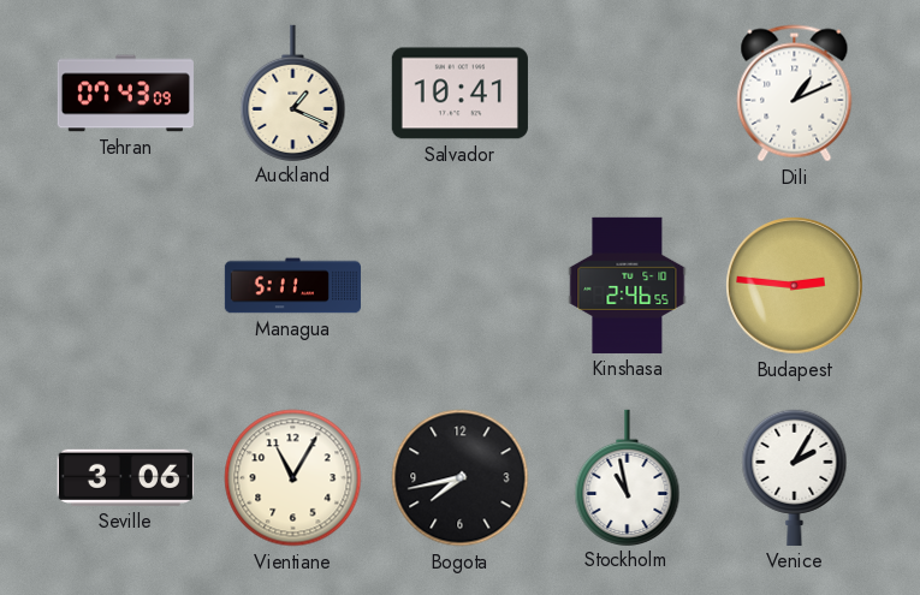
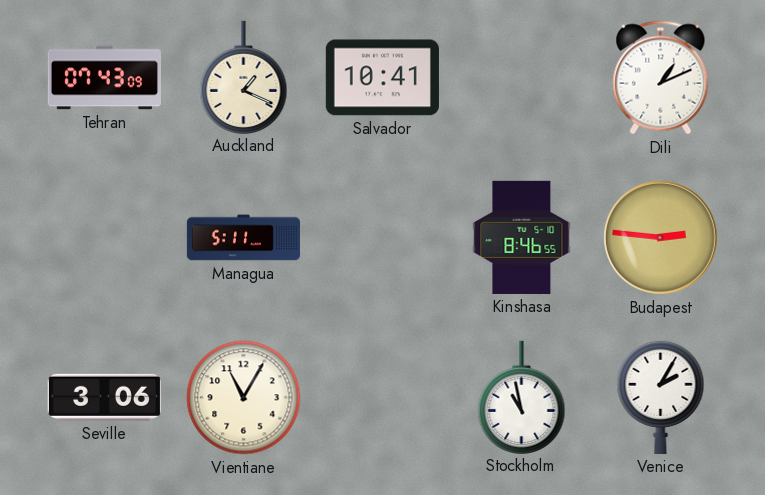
Kinshasa: 2:46 -> 8:46 (522, 237)
Bogota: 7:43 -> none (461, 478)
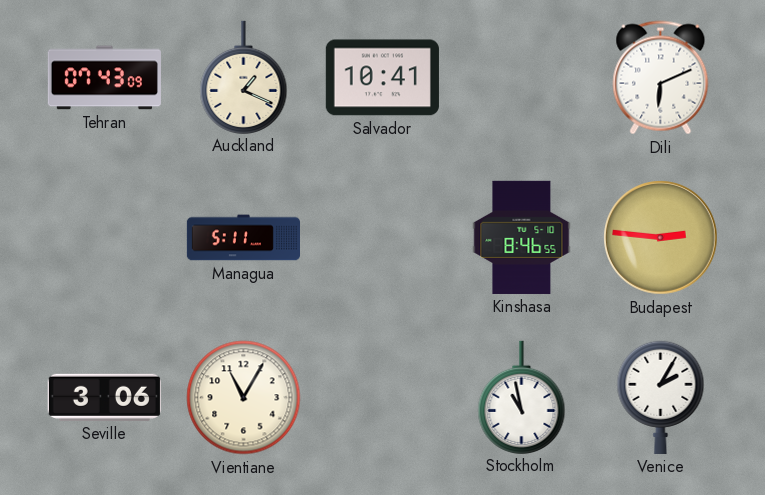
Dili: 1:11 -> 6:11 (661, 78)
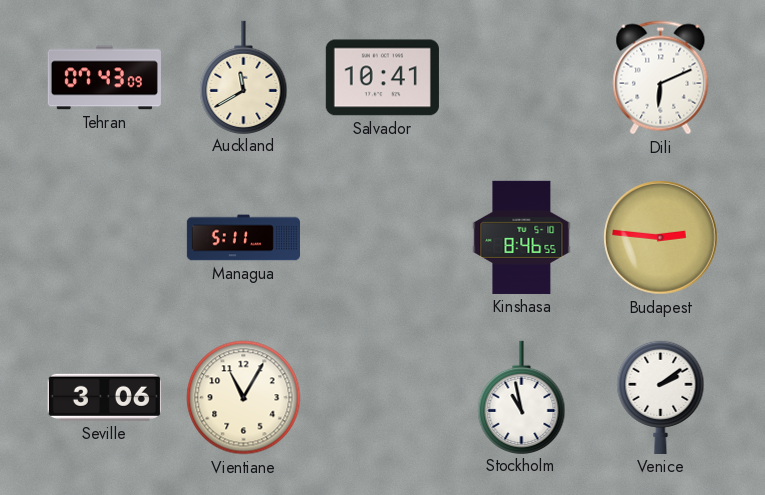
Auckland: 1:19 -> 11:40 (244, 77)
Venice: 2:05 -> 2:09 (661, 397)
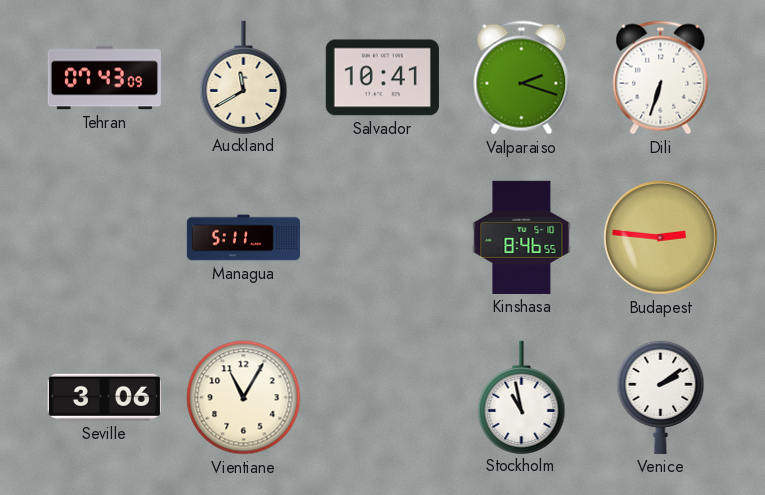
Valparaiso: none -> 2:18 (522, 78)
Dili: 6:11 -> 6:33 (661, 78)
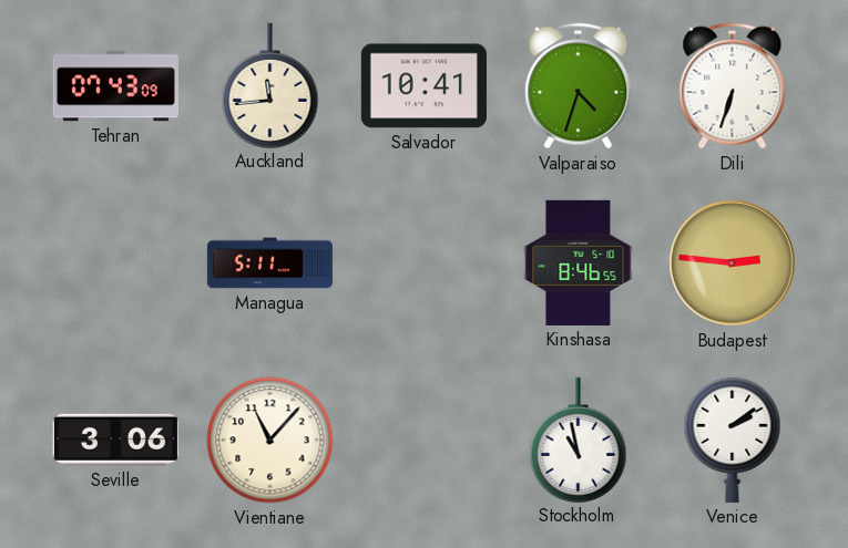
Auckland: 11:40 -> 11:44 (270, 85)
Valparaiso: 2:18 -> 4:33 (579, 86)
Vientiane: 11:05 -> 11:07 (270, 441)
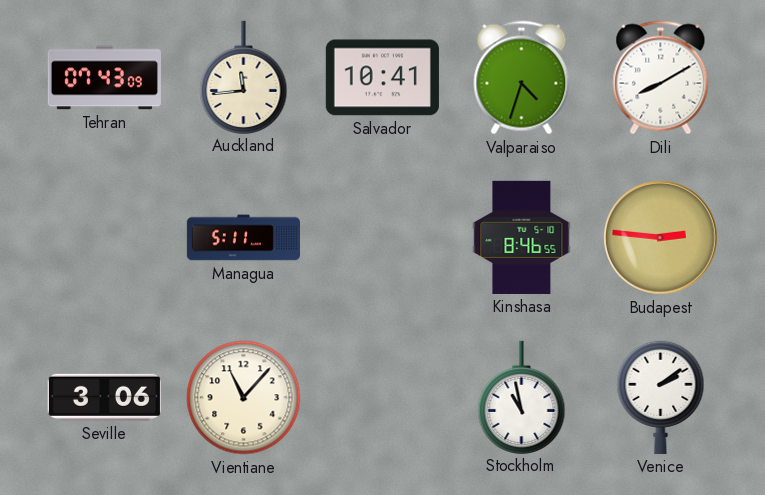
Dili: 6:33 -> 8:10 (661, 78)
